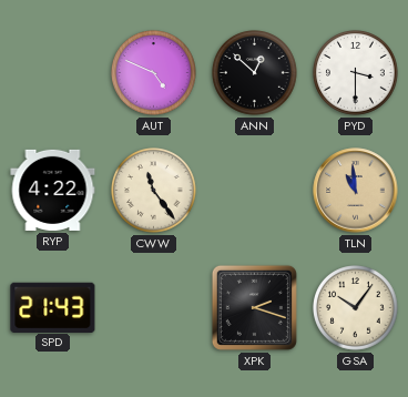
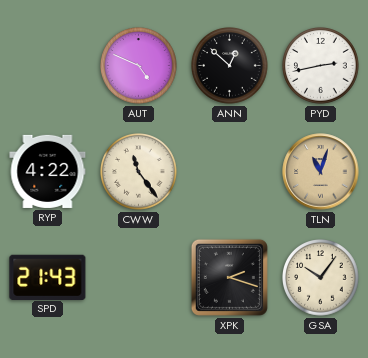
PYD: 3:30 -> 2:43 (321, 66)
TLN: 10:59 -> 11:03 (321, 172)
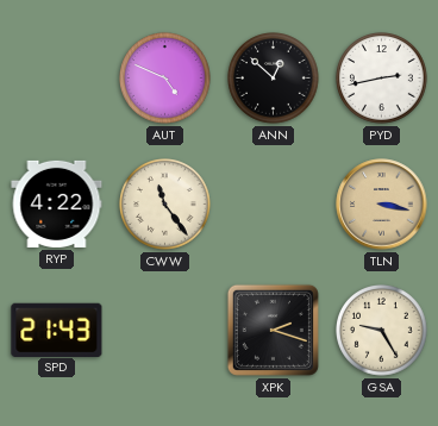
TLN: 11:03 -> 3:17 (382, 205)
GSA: 10:06 -> 9:25 (382, 331)
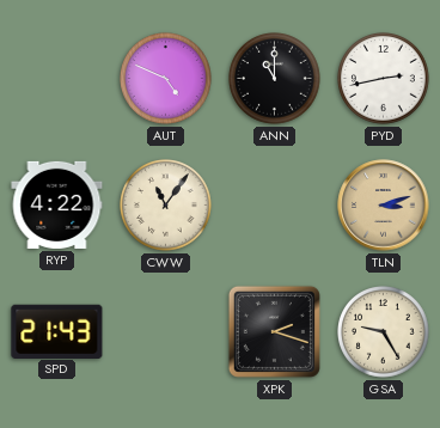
ANN: 12:52 -> 11:00 (275, 79)
CWW: 11:24 -> 11:06 (166, 206)
TLN: 3:17 -> 3:12 (384, 206)
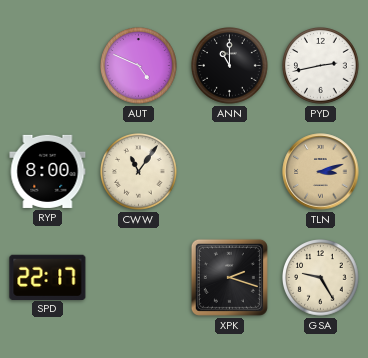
RYP: 4:22 -> 8:00 (48, 171)
SPD: 21:43 -> 22:17 (48, 277)
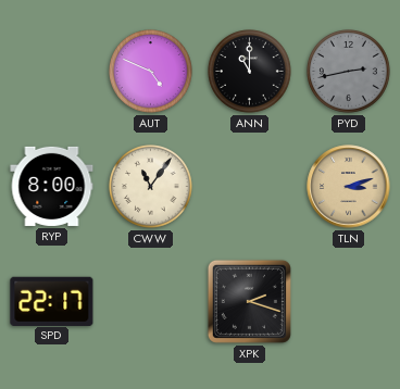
PYD dial: white -> grey (349, 72)
GSA: 9:25 -> none (321, 278)
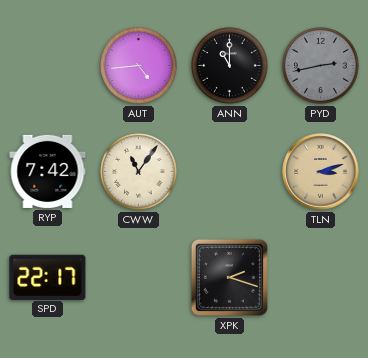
AUT: 4:49 -> 4:44 (139, 66)
RYP: 8:00 -> 7:42 (48, 171)
